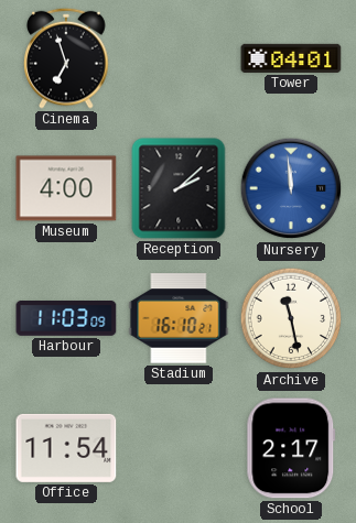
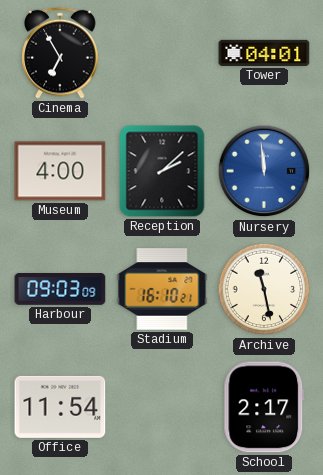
Cinema: 6:57 -> 6:55 (60, 53)
Harbour: 11:03 -> 09:03 (60, 290)
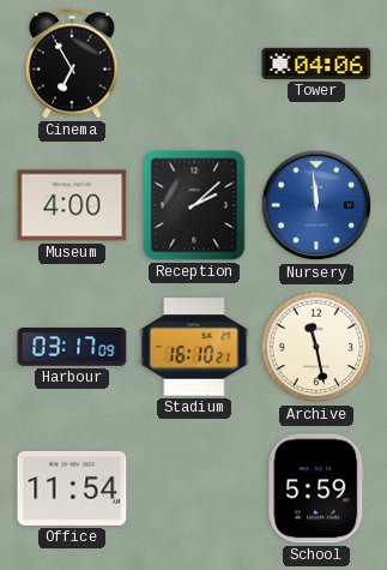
Tower: 04:01 -> 04:06 (316, 64)
Harbour: 09:03 -> 03:17 (72, 348)
School: 2:17 -> 5:59 (316, 488)
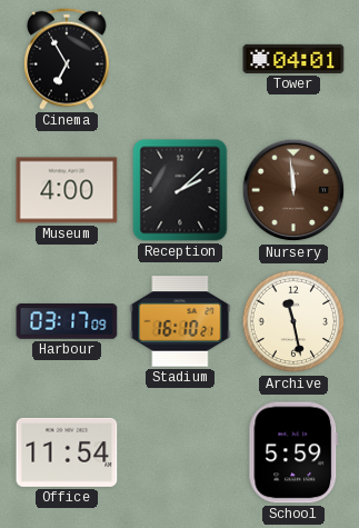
Tower: 04:06 -> 04:01 (293, 59)
Nursery dial: blue -> brown (293, 190)
